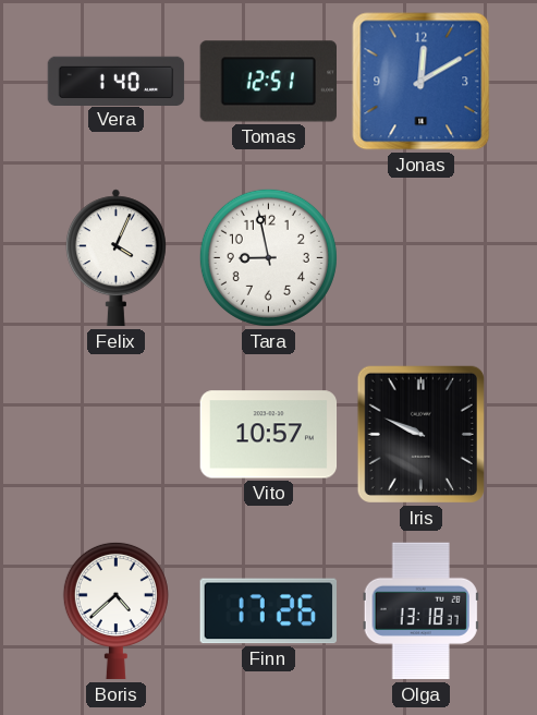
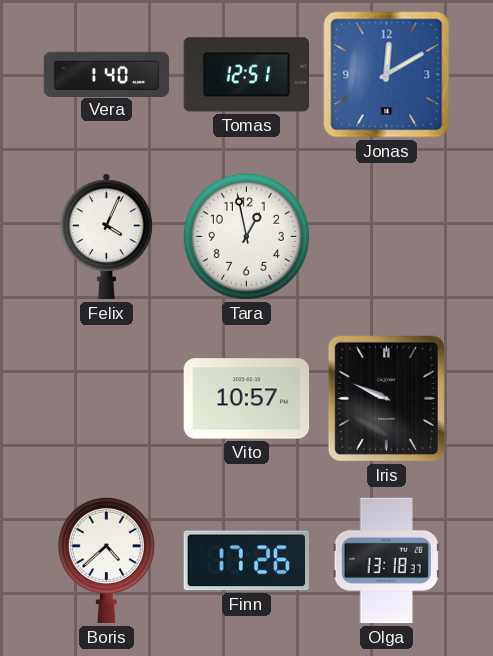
Tara: 8:58 -> 12:58 (246, 236)
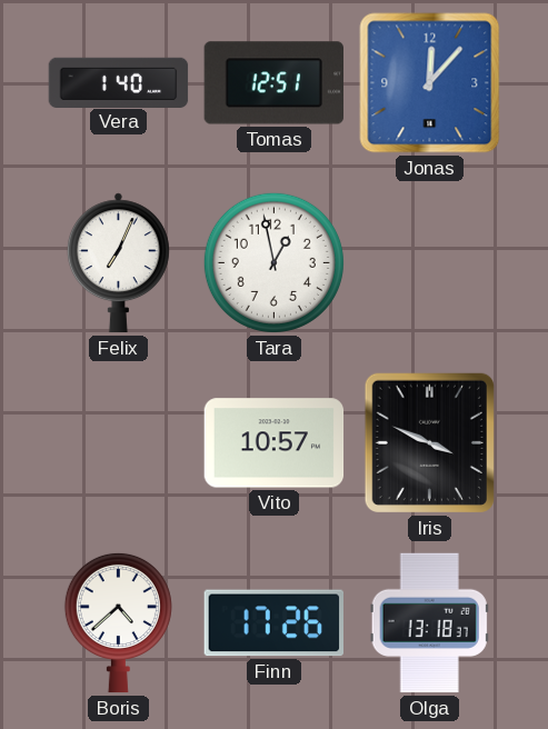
Jonas: 12:10 -> 12:07 (430, 83)
Felix: 4:04 -> 7:04 (118, 263)
Iris: 9:49 -> 3:49 (429, 442)
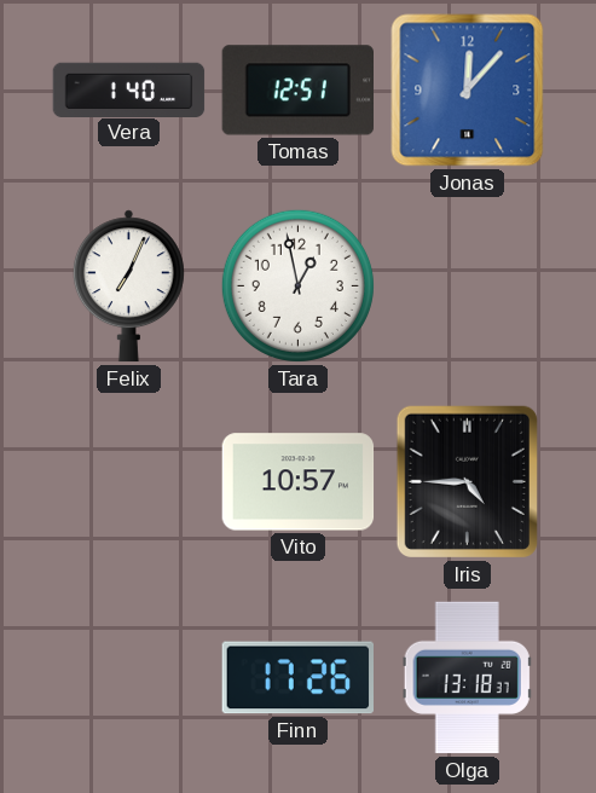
Iris: 3:49 -> 4:45 (467, 481)
Boris: 4:38 -> none (118, 622)
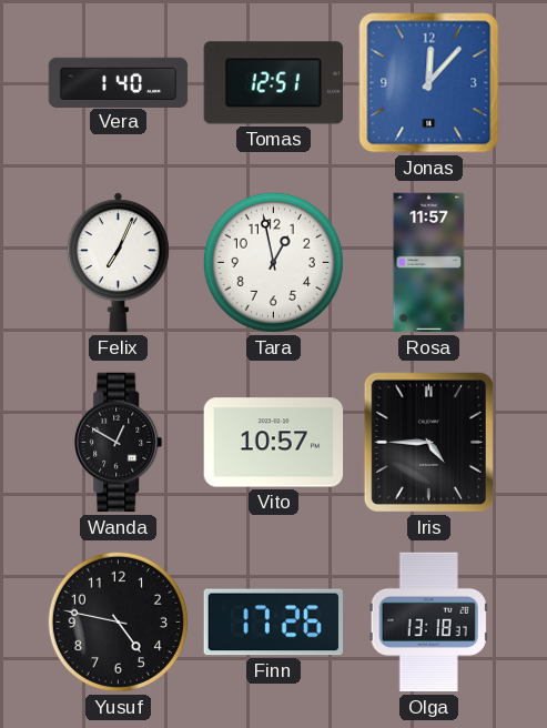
Rosa: none -> 11:57 (429, 263)
Wanda: none -> 12:50 (119, 443)
Yusuf: none -> 4:47 (118, 621)
